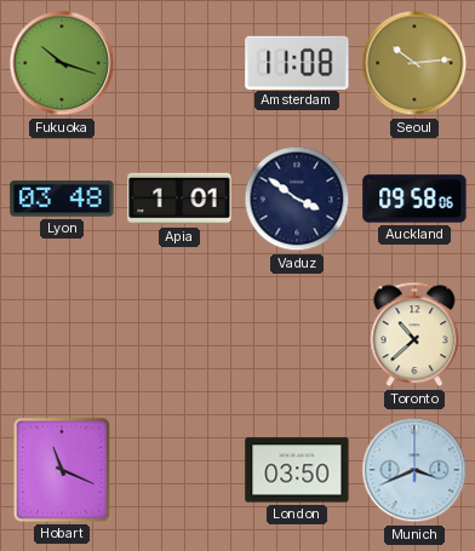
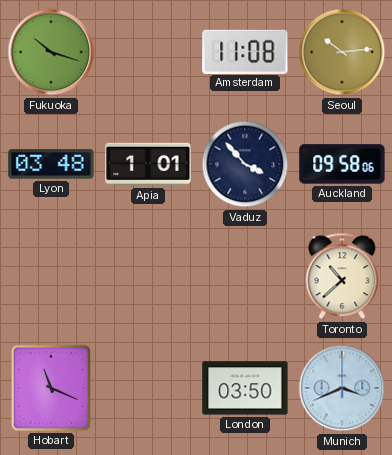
Vaduz: 3:51 -> 3:53 (245, 164)
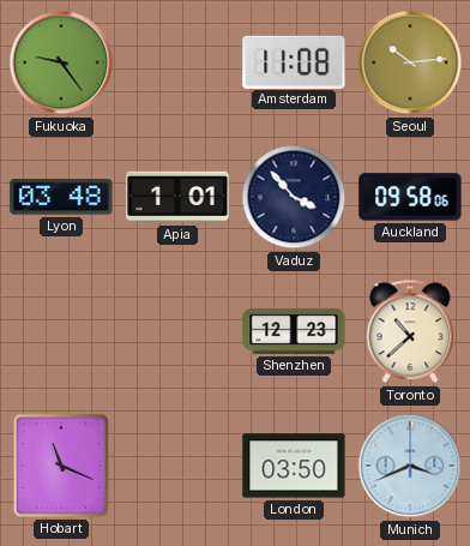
Fukuoka: 10:18 -> 9:24 (61, 62)
Shenzhen: none -> 12:23 (294, 331)
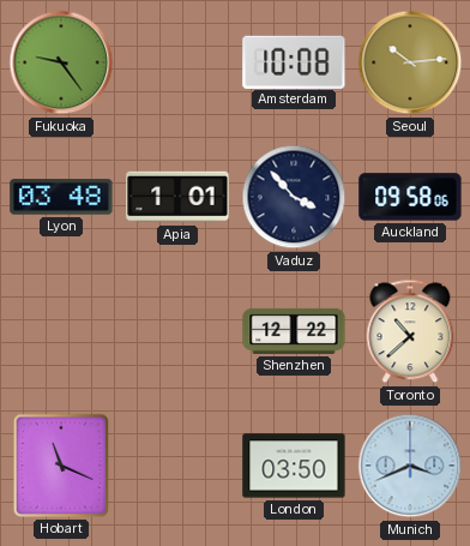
Amsterdam: 11:08 -> 10:08 (294, 61)
Shenzhen: 12:23 -> 12:22 (294, 331)
